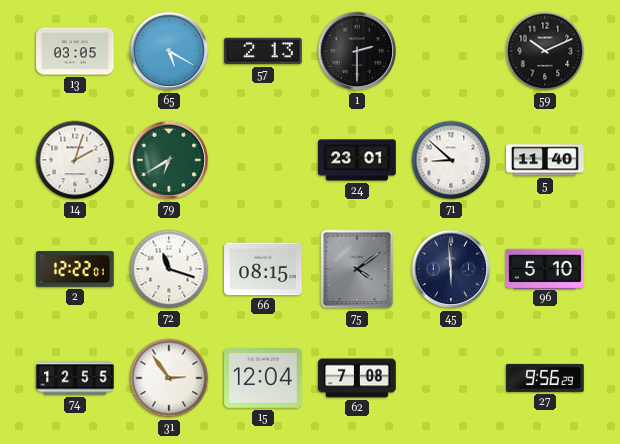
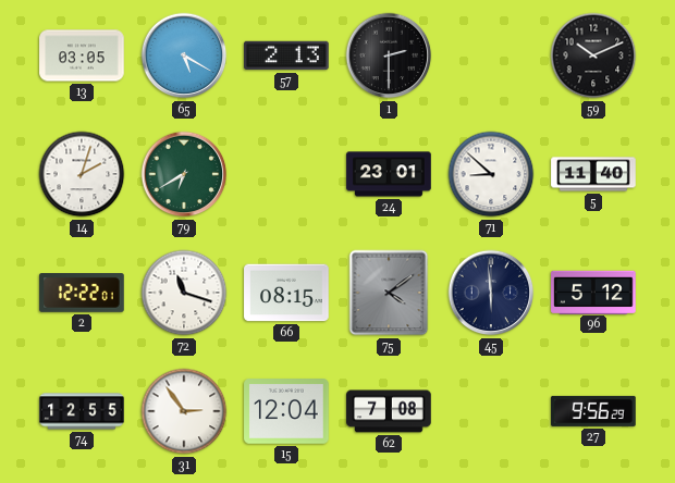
96: 5:10 -> 5:12 (593, 292)
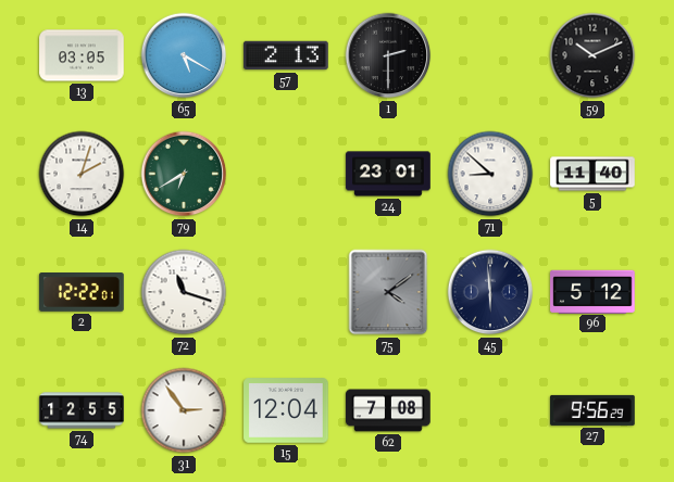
66: 08:15 -> none (286, 293)
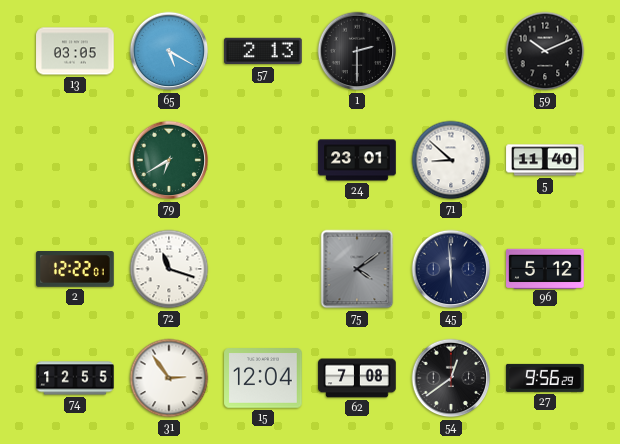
14: 2:03 -> none (82, 174)
54: none -> 12:39 (451, 378)
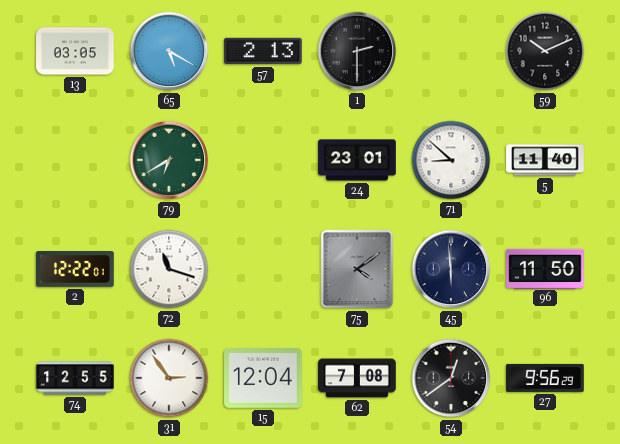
96: 5:12 -> 11:50 (545, 268)
